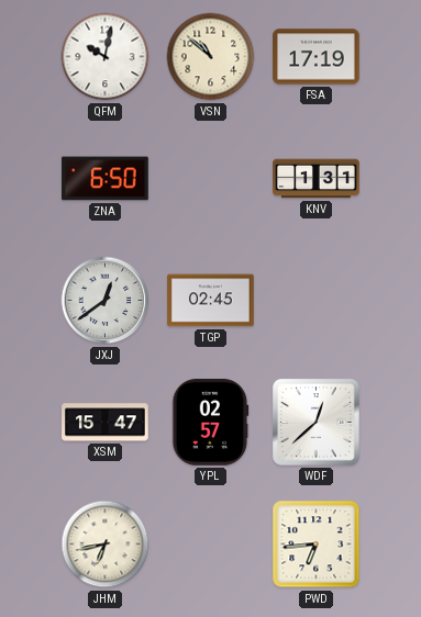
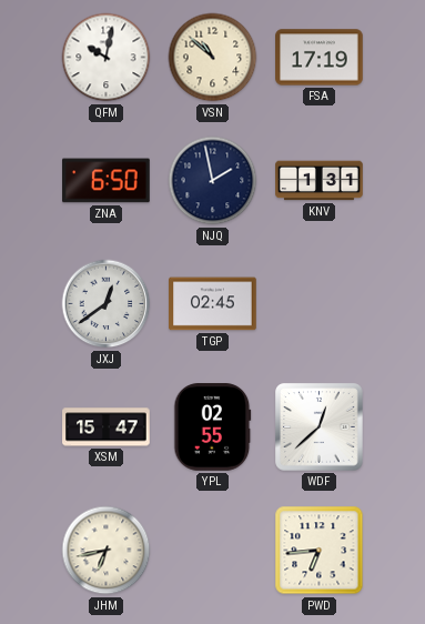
NJQ: none -> 1:58 (213, 181)
YPL: 02:57 -> 02:55 (213, 427)
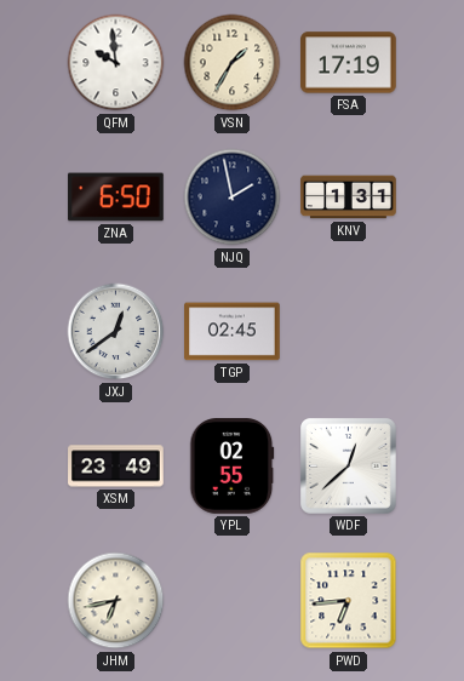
QFM: 10:02 -> 9:59 (116, 63)
VSN: 10:52 -> 1:35 (233, 63)
XSM: 15:47 -> 23:49 (116, 467)
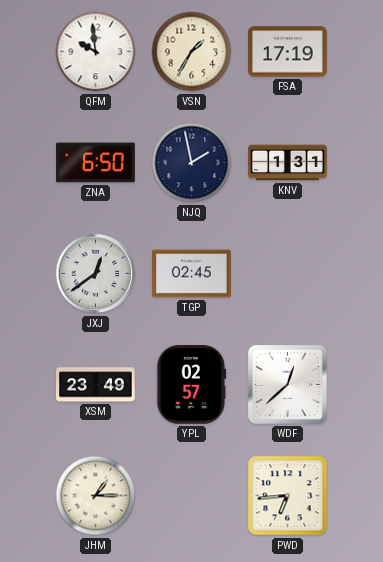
YPL: 02:55 -> 02:57 (192, 385)
JHM: 6:43 -> 1:15 (96, 496)
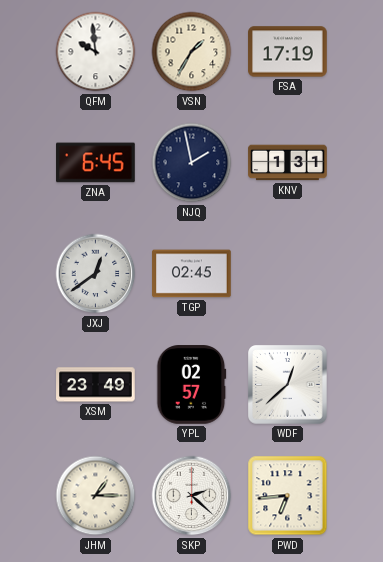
ZNA: 6:50 -> 6:45 (96, 163)
SKP: none -> 2:22 (192, 496)
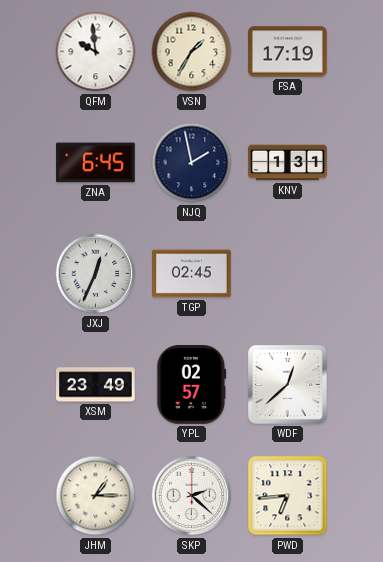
JXJ: 12:39 -> 12:34 (96, 274)
